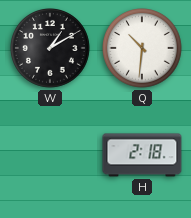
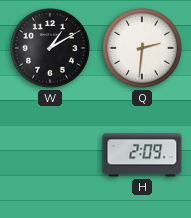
Q: 10:31 -> 2:31 (143, 49)
H: 2:18 -> 2:09 (142, 155)
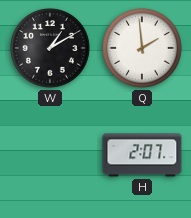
Q: 2:31 -> 1:59 (143, 49)
H: 2:09 -> 2:07 (142, 155)
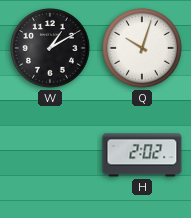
Q: 1:59 -> 10:03 (143, 49)
H: 2:07 -> 2:02 (142, 155)
